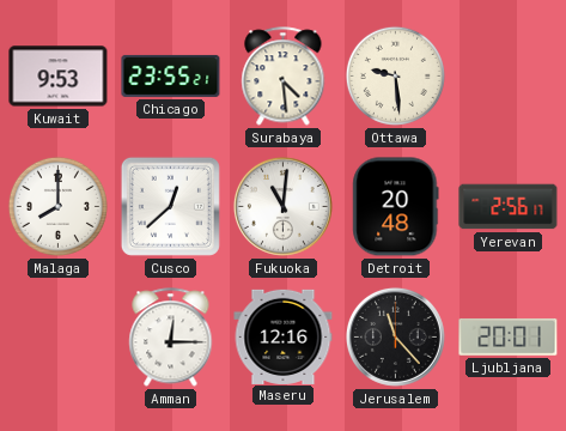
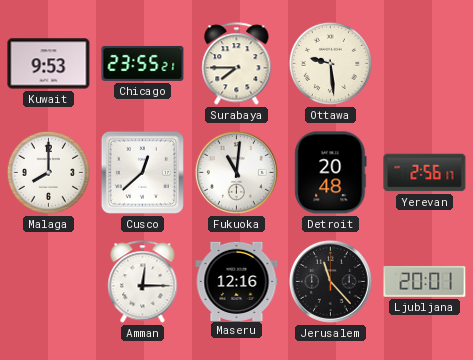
Surabaya: 4:29 -> 7:45 (237, 64)
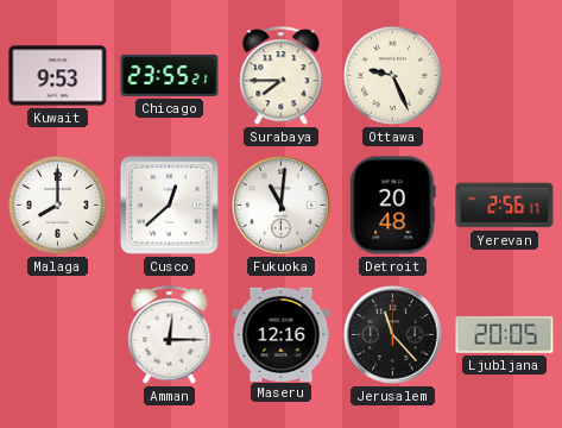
Ottawa: 9:29 -> 9:26 (392, 75)
Ljubljana: 20:01 -> 20:05 (505, 334)
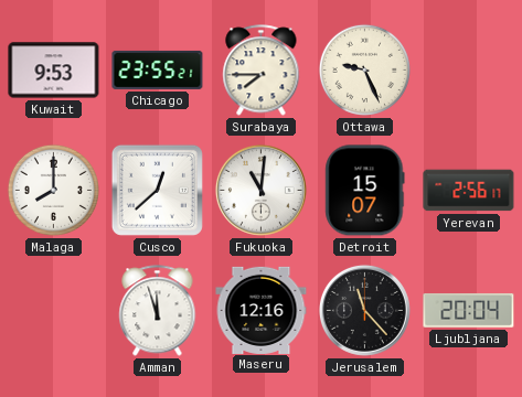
Detroit: 20:48 -> 15:07 (365, 191)
Amman: 12:15 -> 11:57 (158, 311)
Ljubljana: 20:05 -> 20:04 (469, 310)
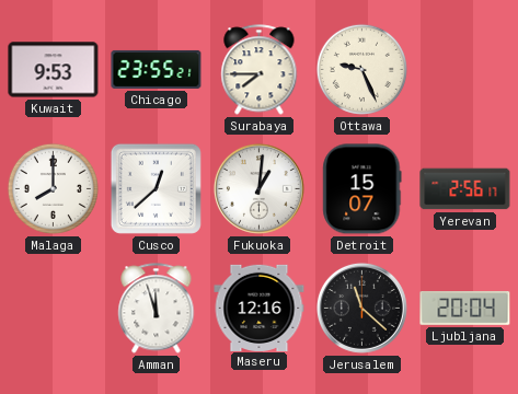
Fukuoka: 11:01 -> 1:01 (258, 188)
Jerusalem: 11:23 -> 11:22 (361, 308)
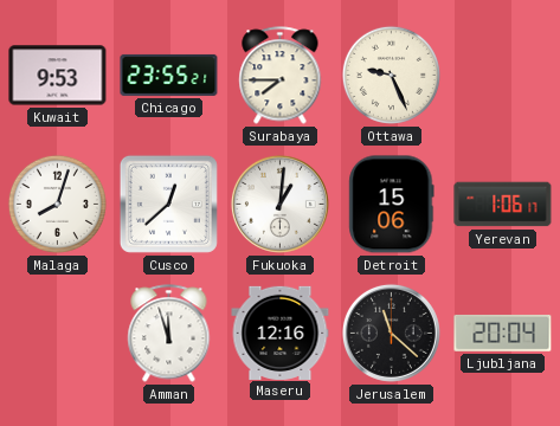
Malaga: 8:00 -> 8:03 (57, 204)
Detroit: 15:07 -> 15:06 (392, 205)
Yerevan: 2:56 -> 1:06 (503, 205)
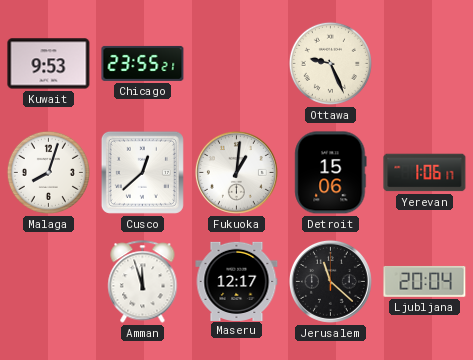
Surabaya: 7:45 -> none (281, 76)
Maseru: 12:16 -> 12:17 (237, 281)
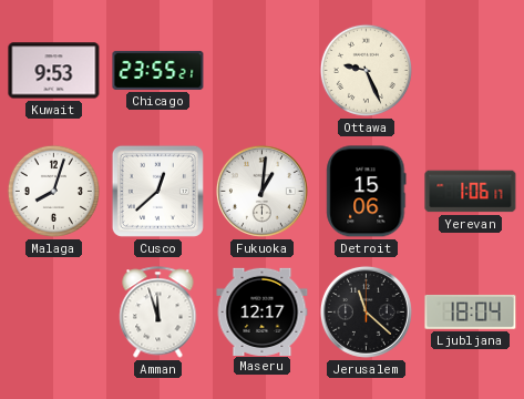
Ljubljana: 20:04 -> 18:04 (471, 311)
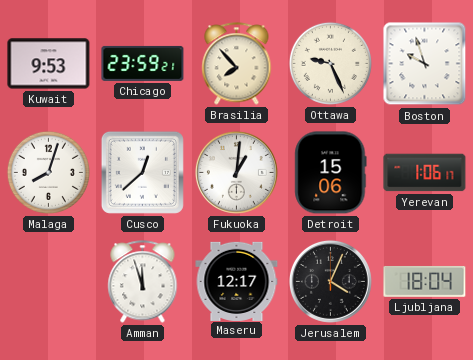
Chicago: 23:55 -> 23:59 (143, 63)
Brasilia: none -> 7:53 (237, 64)
Boston: none -> 9:57 (425, 64)
Jerusalem: 11:22 -> 4:04 (330, 281)
